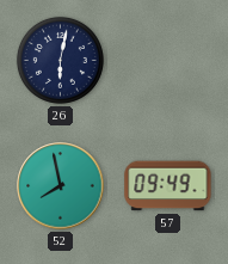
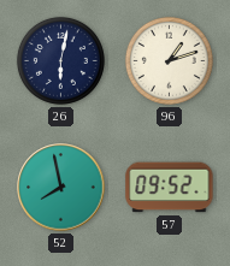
96: none -> 1:12 (169, 60)
57: 09:49 -> 09:52 (170, 188)
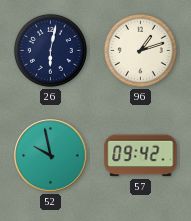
52: 7:58 -> 9:58 (51, 156)
57: 09:52 -> 09:42 (141, 156)
